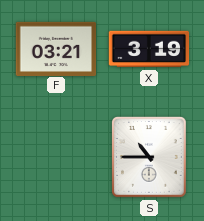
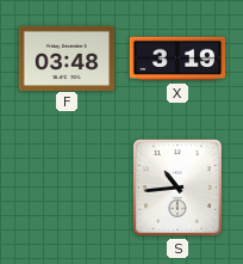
F: 03:21 -> 03:48 (67, 57)
S: 10:45 -> 10:44 (179, 189)
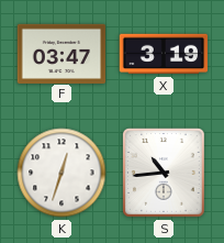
F: 03:48 -> 03:47 (61, 53)
K: none -> 12:33 (61, 173)
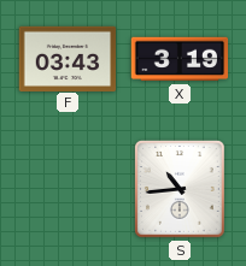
F: 03:47 -> 03:43 (68, 58)
K: 12:33 -> none (61, 173)
